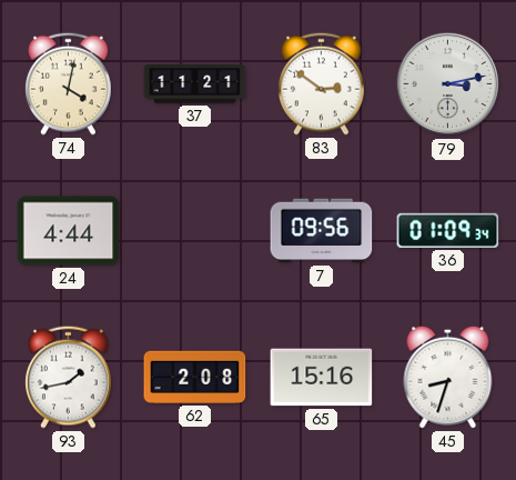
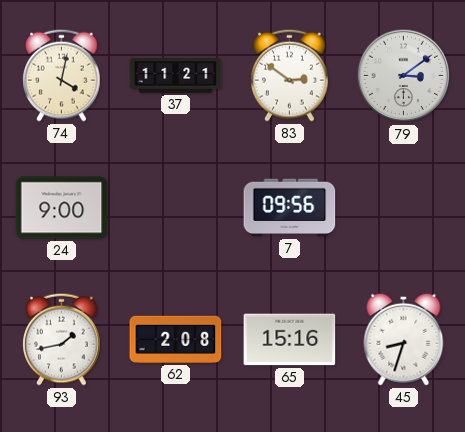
79: 3:13 -> 3:09 (404, 76)
24: 4:44 -> 9:00 (62, 208)
36: 01:09 -> none (448, 230)
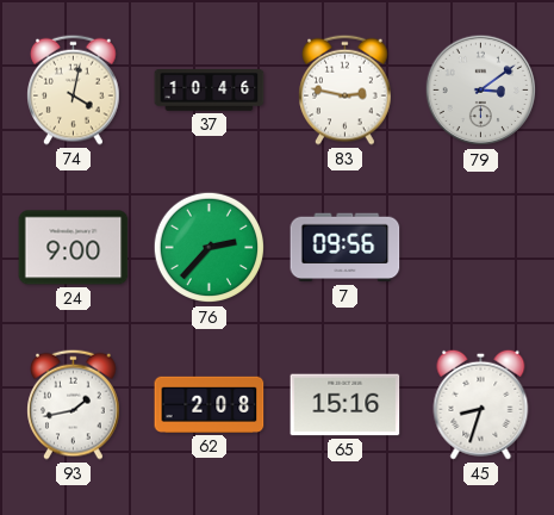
37: 11:21 -> 10:46 (210, 91)
83: 2:51 -> 2:47 (346, 89)
76: none -> 2:37 (210, 248)
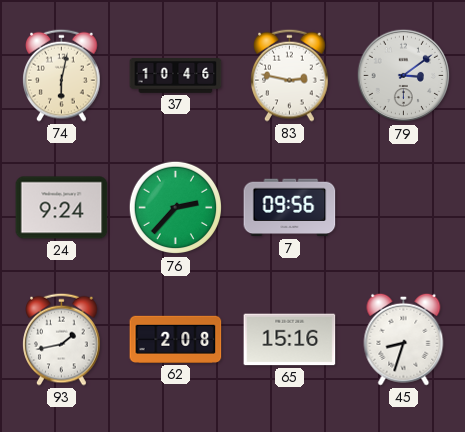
74: 4:02 -> 6:02 (62, 75)
24: 9:00 -> 9:24 (62, 208)
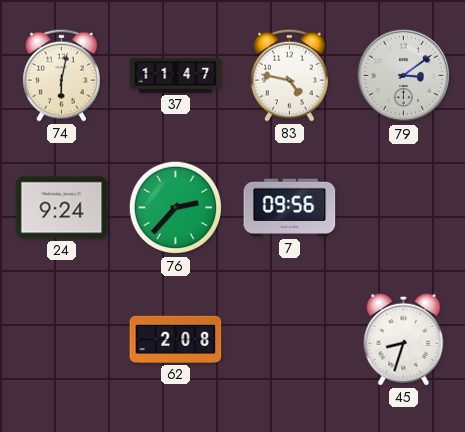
37: 10:46 -> 11:47 (176, 76)
83: 2:47 -> 4:47 (290, 75)
93: 1:43 -> none (62, 339)
65: 15:16 -> none (290, 340)
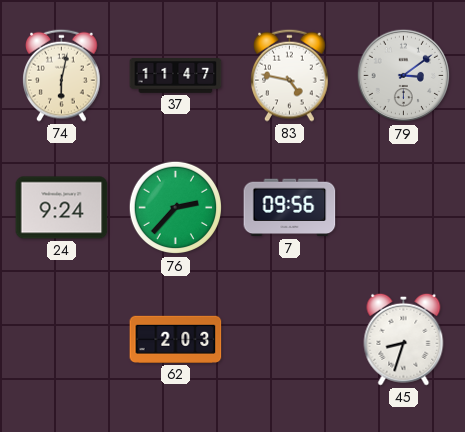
62: 2:08 -> 2:03 (176, 339)
